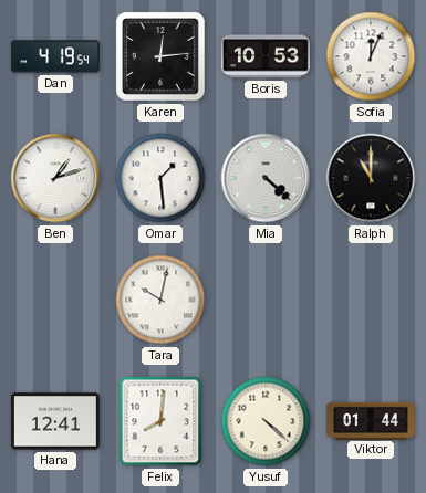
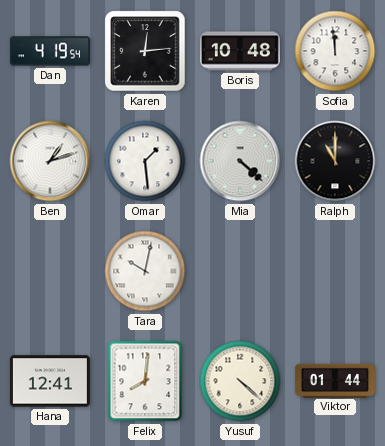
Boris: 10:53 -> 10:48 (240, 51)
Sofia: 12:04 -> 11:59 (335, 51)
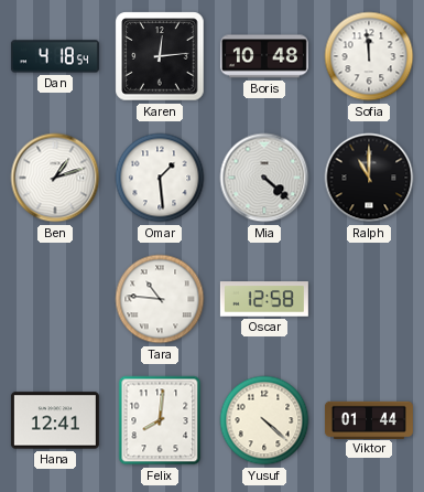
Dan: 4:19 -> 4:18 (55, 56)
Tara: 10:02 -> 10:46 (160, 299)
Oscar: none -> 12:58 (264, 299)
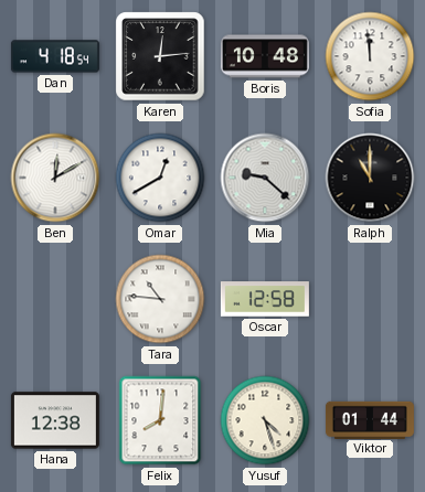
Ben: 1:12 -> 12:10 (55, 178)
Omar: 1:29 -> 12:40 (160, 178)
Mia: 4:22 -> 9:22 (265, 178)
Hana: 12:41 -> 12:38 (55, 420)
Yusuf: 4:22 -> 4:27 (265, 420)
